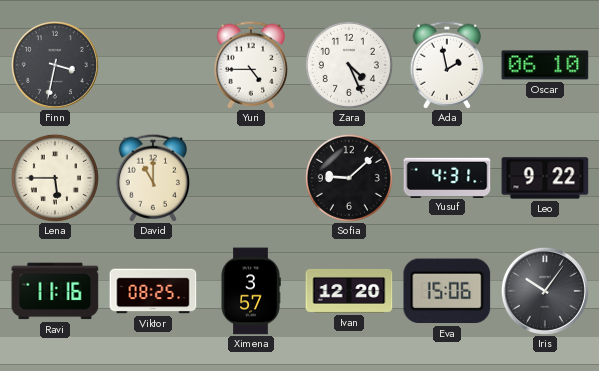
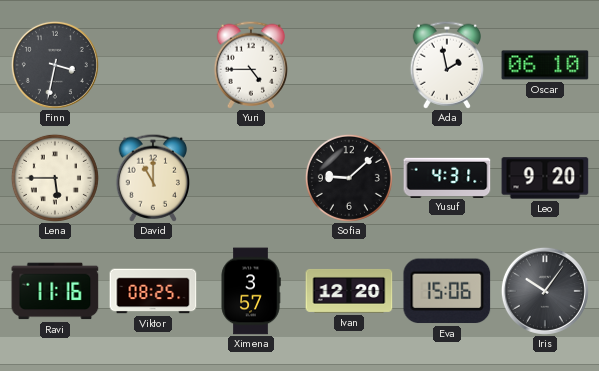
Zara: 4:26 -> none (349, 65)
Leo: 9:22 -> 9:20 (545, 178)
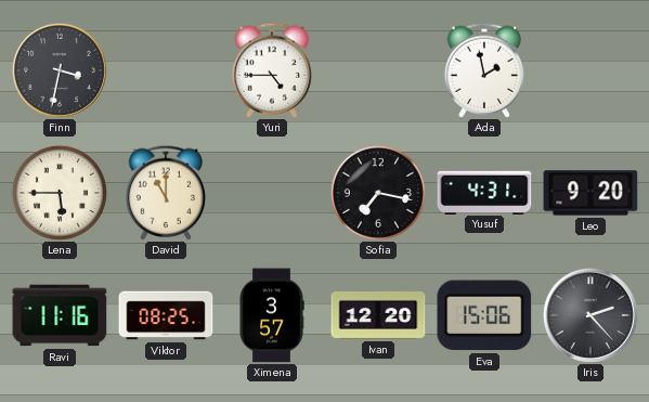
Oscar: 06:10 -> none (545, 65)
Sofia: 9:08 -> 7:17 (378, 193)
Iris: 10:06 -> 2:23 (590, 315)
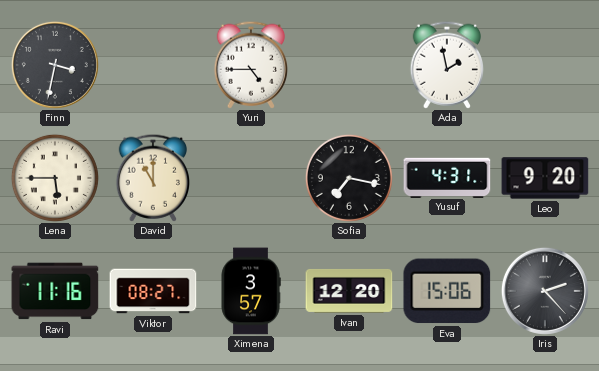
Viktor: 08:25 -> 08:27 (153, 291)
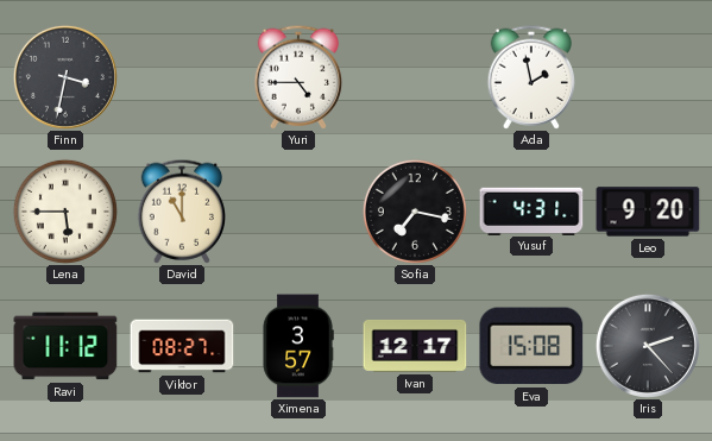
Ravi: 11:16 -> 11:12 (65, 346)
Ivan: 12:20 -> 12:17 (415, 346)
Eva: 15:06 -> 15:08 (531, 346)
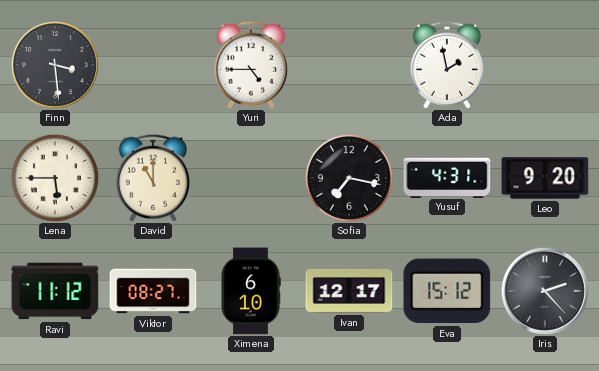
Finn: 3:32 -> 3:29 (55, 65)
Ximena: 3:57 -> 6:10 (251, 291)
Eva: 15:08 -> 15:12 (447, 291)
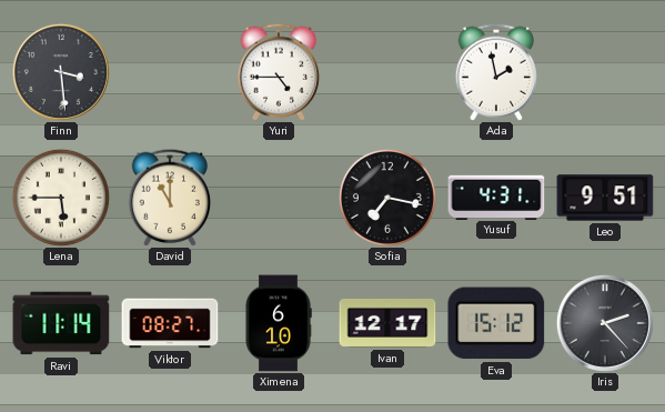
Leo: 9:20 -> 9:51 (605, 198)
Ravi: 11:12 -> 11:14 (61, 323)
